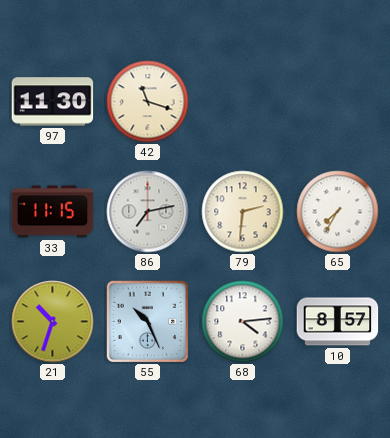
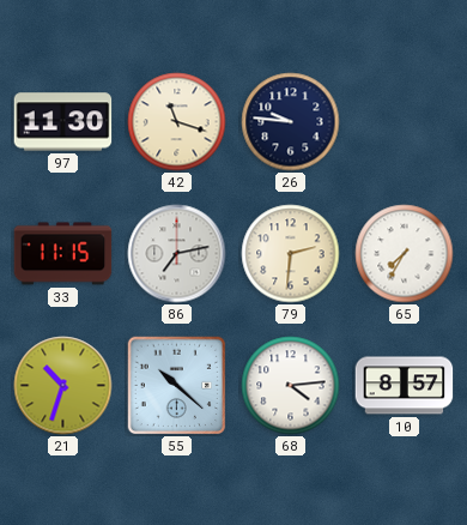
26: none -> 9:46 (291, 122)
55: 10:26 -> 10:22 (176, 385)
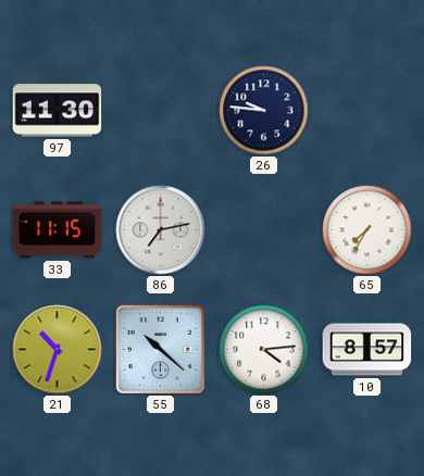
42: 11:18 -> none (177, 122)
79: 2:31 -> none (291, 254)
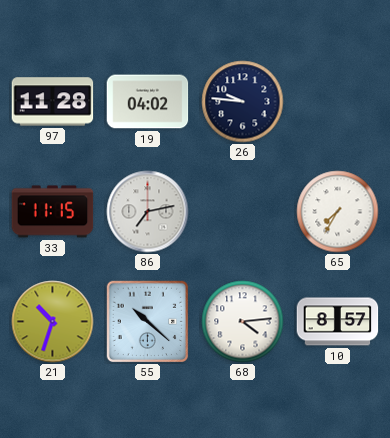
97: 11:30 -> 11:28 (53, 102)
19: none -> 04:02 (148, 102)
